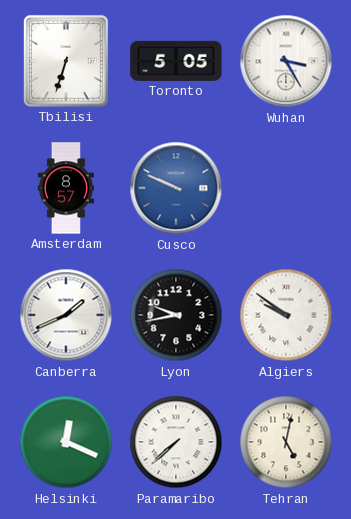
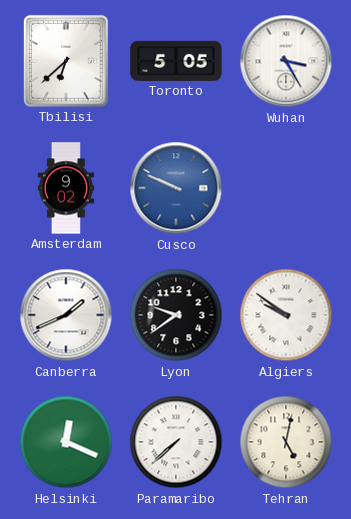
Tbilisi: 6:33 -> 6:38 (66, 61)
Amsterdam: 8:57 -> 9:02 (65, 188)
Lyon: 9:43 -> 9:39 (176, 315)
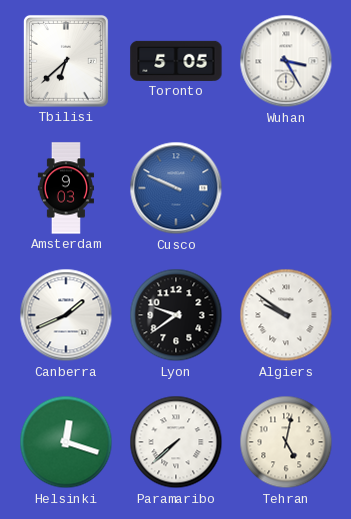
Amsterdam: 9:02 -> 9:03 (65, 188)
Helsinki: 12:19 -> 12:18 (66, 442)
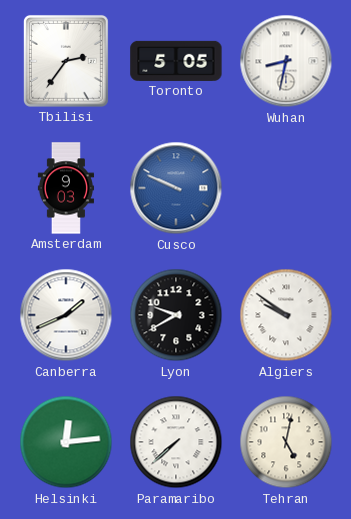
Tbilisi: 6:38 -> 2:36 (66, 61)
Wuhan: 3:25 -> 8:32 (286, 61)
Lyon: 9:39 -> 9:40 (176, 315)
Helsinki: 12:18 -> 12:14 (66, 442)
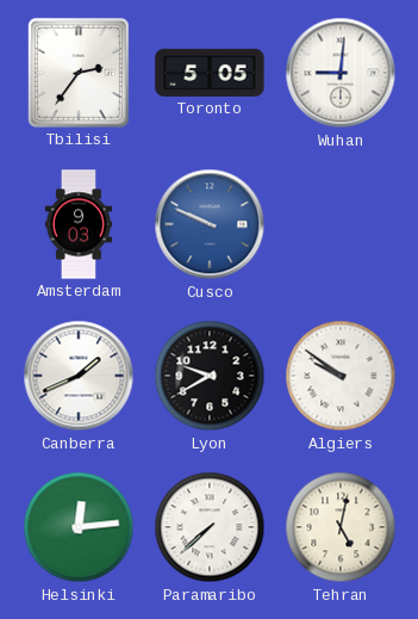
Wuhan: 8:32 -> 9:01 (341, 73)
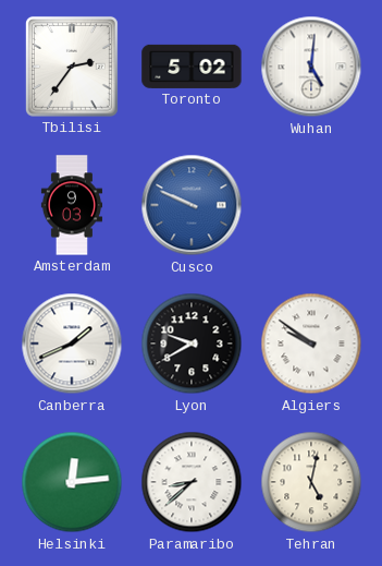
Toronto: 5:05 -> 5:02 (192, 67)
Wuhan: 9:01 -> 5:01 (311, 67)
Paramaribo: 7:38 -> 8:38 (192, 482)
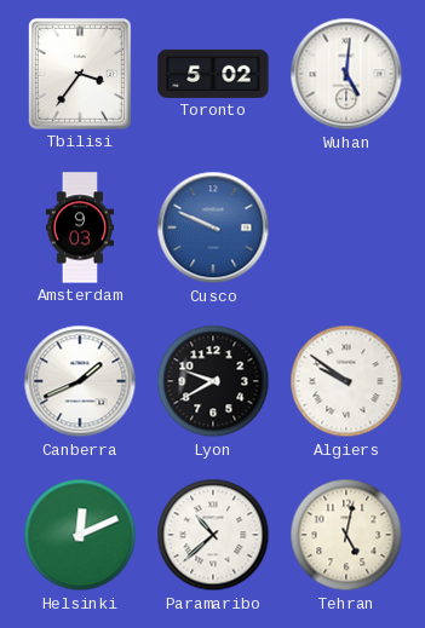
Tbilisi: 2:36 -> 3:36 (80, 74)
Helsinki: 12:14 -> 12:11 (80, 535)
Paramaribo: 8:38 -> 10:38 (213, 535)
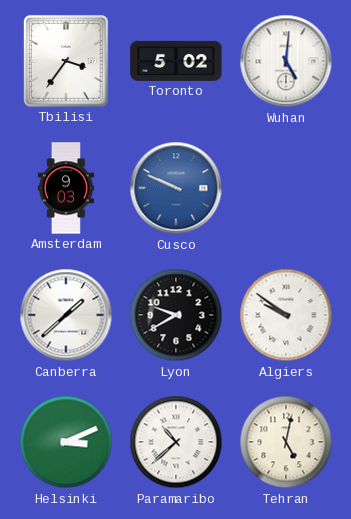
Canberra: 1:41 -> 1:38 (66, 315)
Helsinki: 12:11 -> 3:11 (66, 442)
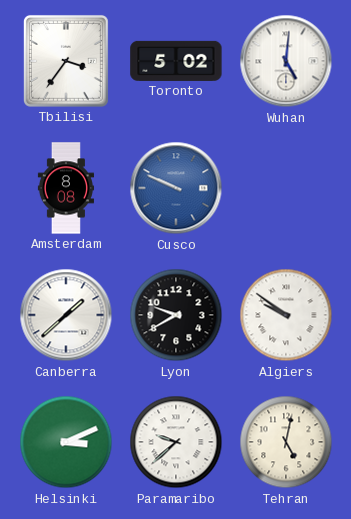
Amsterdam: 9:03 -> 8:08 (65, 188)
Paramaribo: 10:38 -> 9:38 (176, 442)
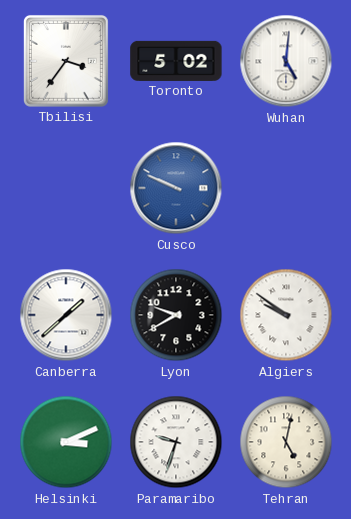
Amsterdam: 8:08 -> none (65, 188)
Paramaribo: 9:38 -> 9:33 (176, 442)
